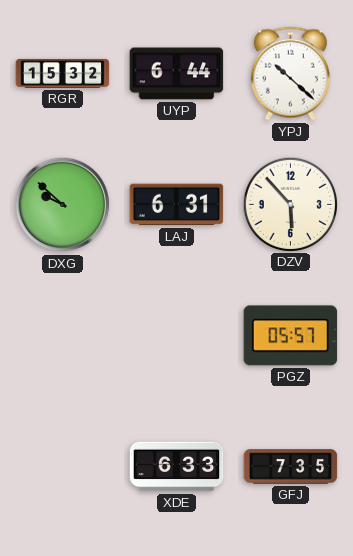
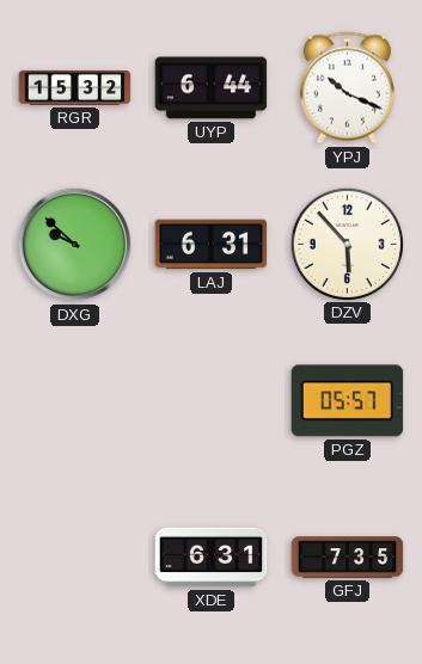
YPJ: 10:22 -> 10:19 (347, 88)
XDE: 6:33 -> 6:31 (212, 558)
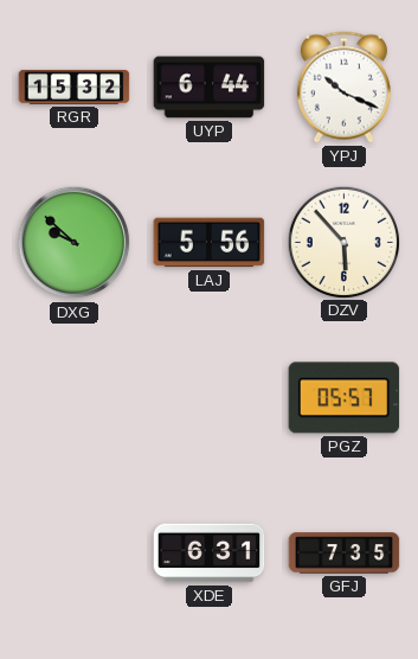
LAJ: 6:31 -> 5:56 (210, 243)
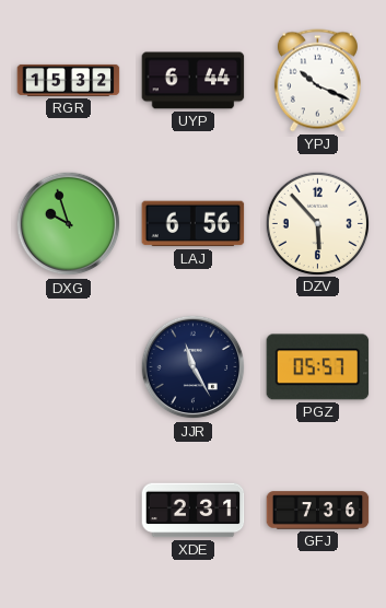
DXG: 9:52 -> 9:57 (69, 224)
LAJ: 5:56 -> 6:56 (194, 224)
JJR: none -> 11:25 (194, 367)
XDE: 6:31 -> 2:31 (194, 511)
GFJ: 7:35 -> 7:36 (318, 511)
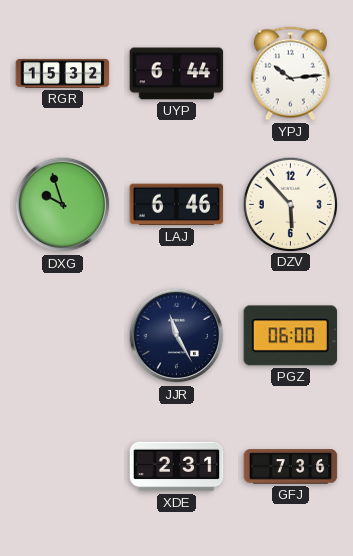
YPJ: 10:19 -> 10:14 (290, 74)
LAJ: 6:56 -> 6:46 (177, 205)
PGZ: 05:57 -> 06:00 (291, 336)
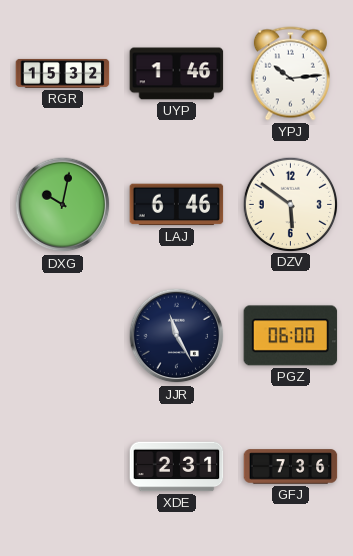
UYP: 6:44 -> 1:46 (177, 74)
DXG: 9:57 -> 10:02 (63, 205)
DZV: 5:53 -> 5:51 (291, 204)
